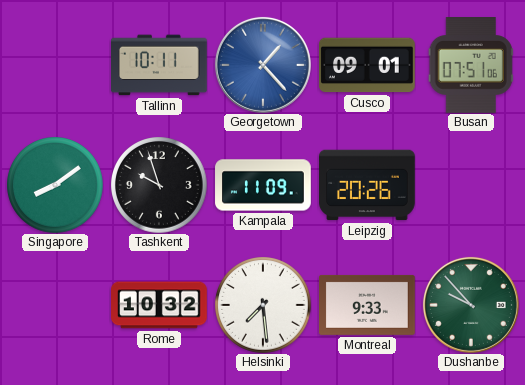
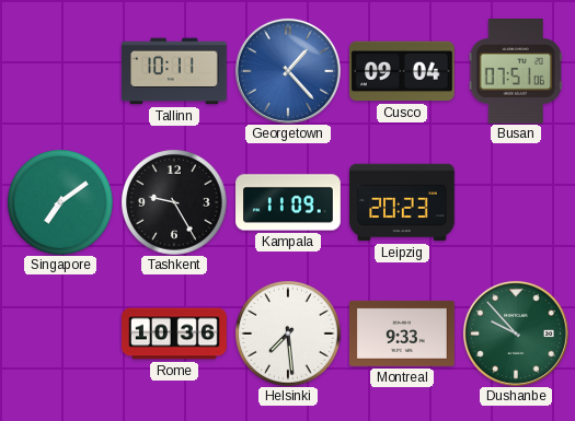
Cusco: 09:01 -> 09:04 (403, 71)
Singapore: 8:09 -> 7:09 (60, 202)
Tashkent: 9:57 -> 9:25 (174, 202)
Leipzig: 20:26 -> 20:23 (403, 202)
Rome: 10:32 -> 10:36 (175, 334)
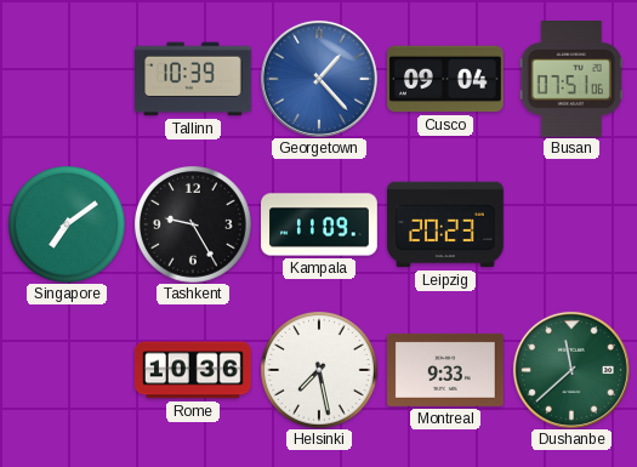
Tallinn: 10:11 -> 10:39 (194, 79)
Helsinki: 7:29 -> 7:28 (319, 370)
Dushanbe: 9:53 -> 11:38 (571, 370)
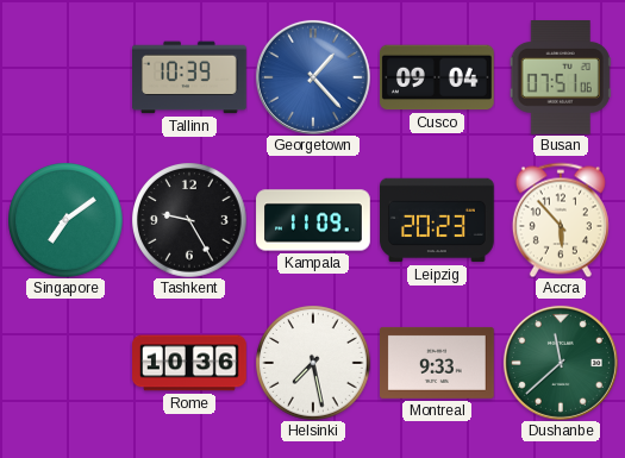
Accra: none -> 5:53 (561, 220)
